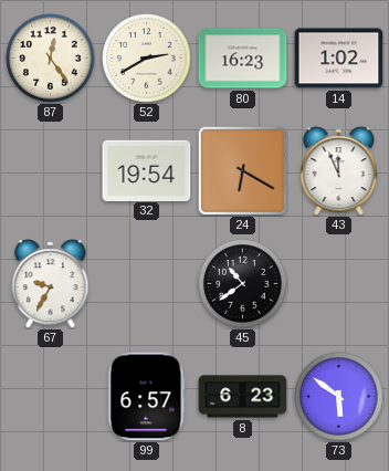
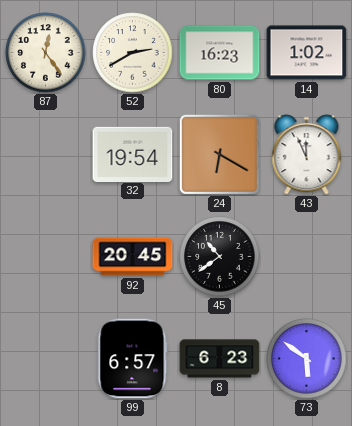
67: 9:35 -> none (51, 284)
92: none -> 20:45 (133, 257)
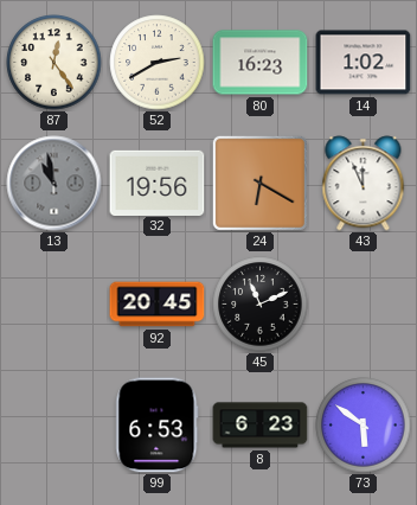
13: none -> 10:58 (54, 184)
32: 19:54 -> 19:56 (158, 183)
45: 10:39 -> 11:11 (261, 305)
99: 6:57 -> 6:53 (158, 426)
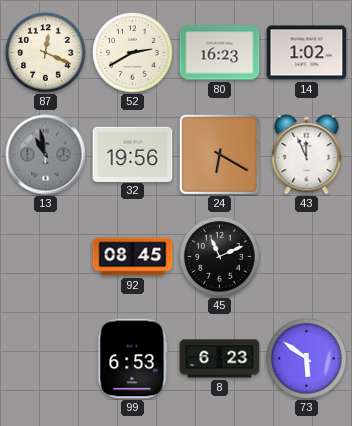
87: 12:24 -> 12:19 (46, 53)
92: 20:45 -> 08:45 (133, 257)
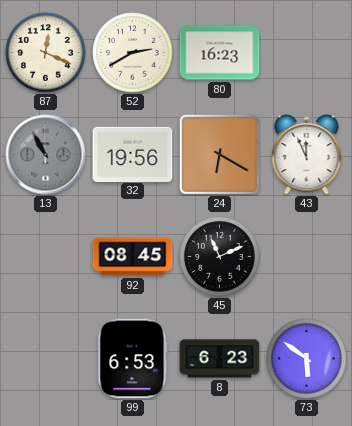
14: 1:02 -> none (307, 53)
13: 10:58 -> 10:55 (46, 155)
